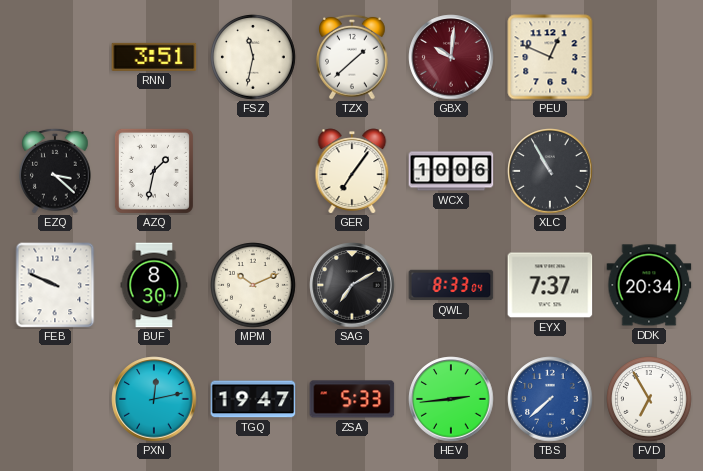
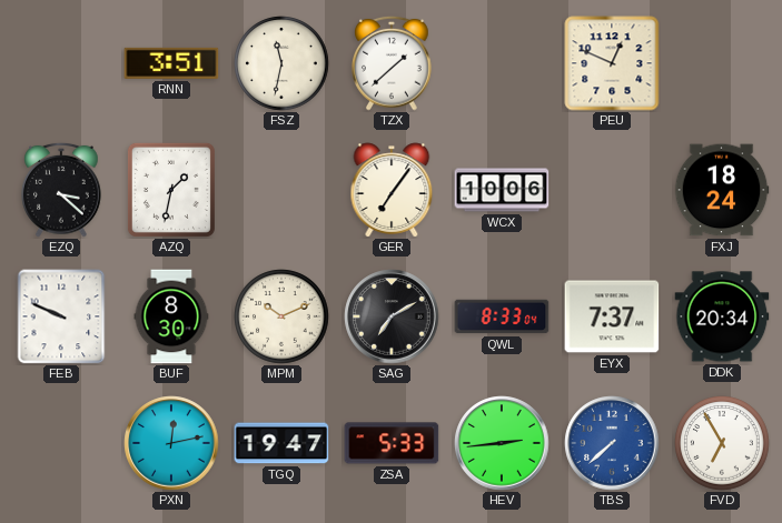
GBX: 10:01 -> none (451, 57)
XLC: 10:55 -> none (550, 171)
FXJ: none -> 18:24 (722, 190)
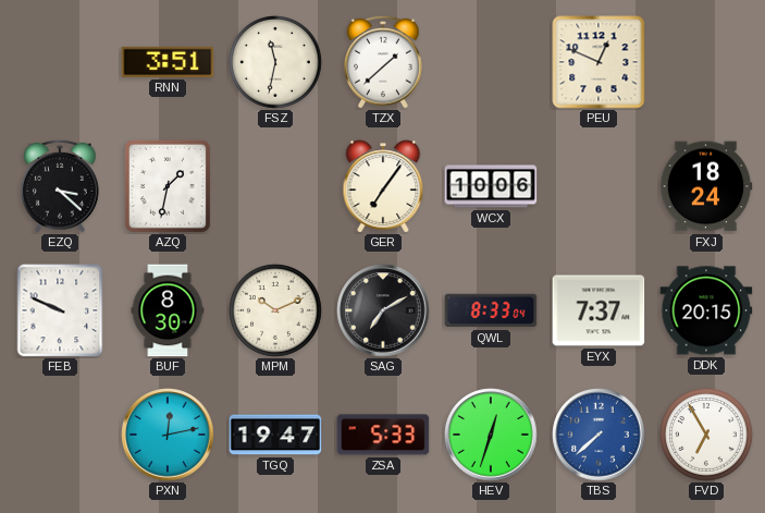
DDK: 20:34 -> 20:15 (706, 310)
HEV: 2:44 -> 12:33 (491, 435)
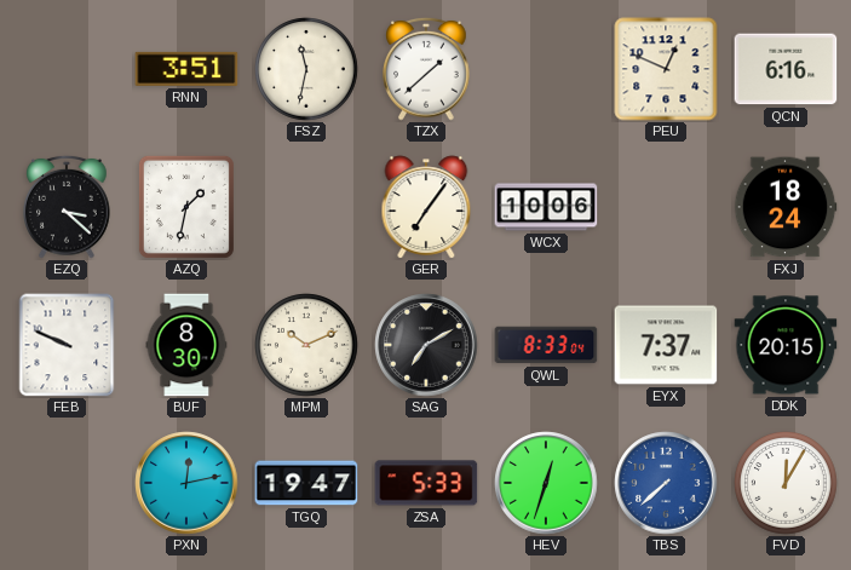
QCN: none -> 6:16 (786, 69)
FVD: 6:55 -> 12:05 (786, 483)
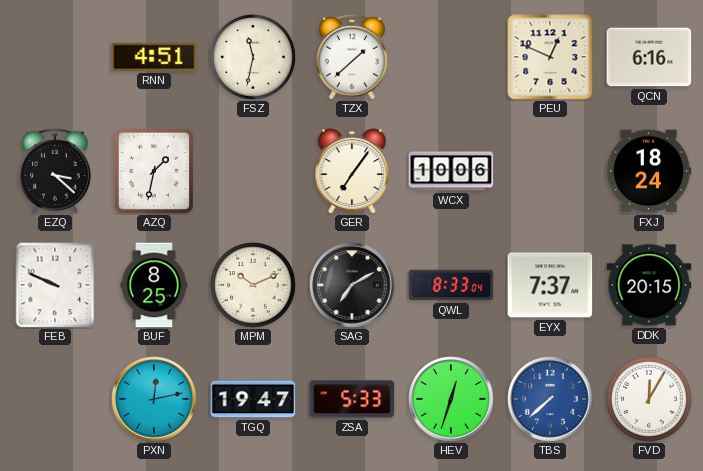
RNN: 3:51 -> 4:51 (154, 57)
BUF: 8:30 -> 8:25 (154, 285)
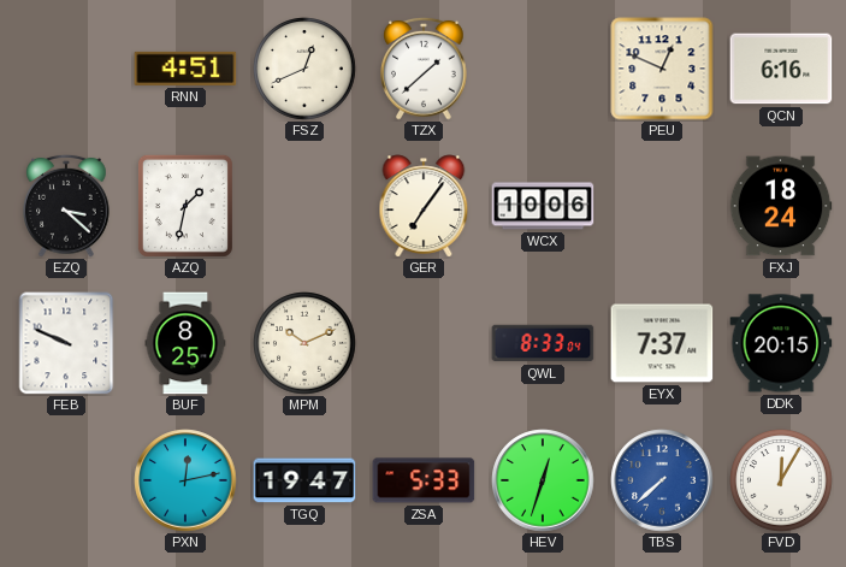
FSZ: 11:32 -> 12:41 (304, 69)
SAG: 7:10 -> none (352, 285)
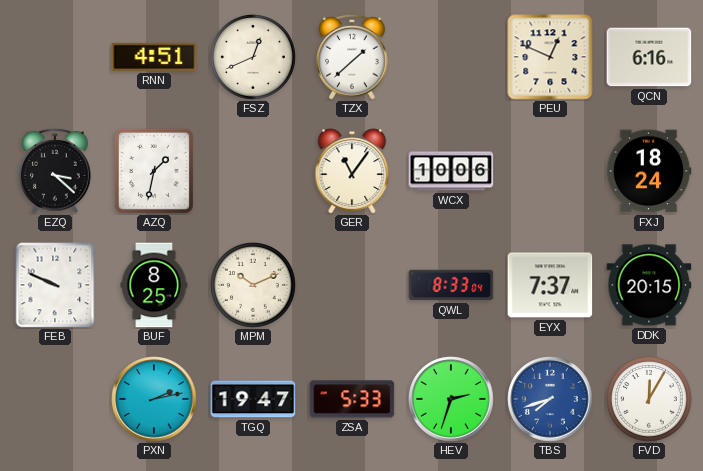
GER: 7:06 -> 11:06 (352, 171)
PXN: 12:13 -> 2:13 (154, 399)
HEV: 12:33 -> 2:33 (451, 399)
TBS: 7:38 -> 7:42 (550, 399)
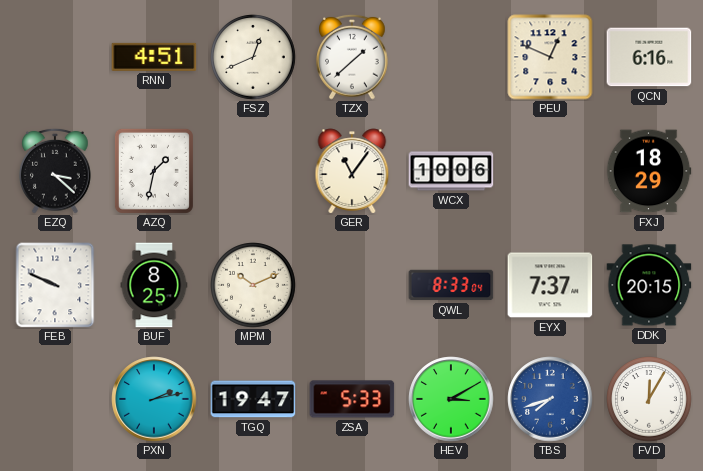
FXJ: 18:24 -> 18:29 (649, 171)
HEV: 2:33 -> 3:10 (451, 399)
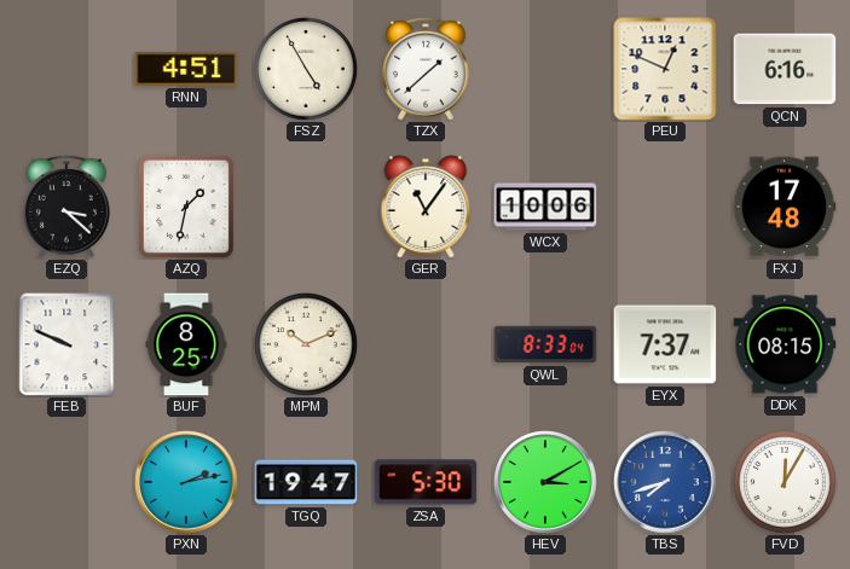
FSZ: 12:41 -> 4:55 (306, 69)
FXJ: 18:29 -> 17:48 (785, 207)
DDK: 20:15 -> 08:15 (785, 344)
ZSA: 5:33 -> 5:30 (426, 482)
